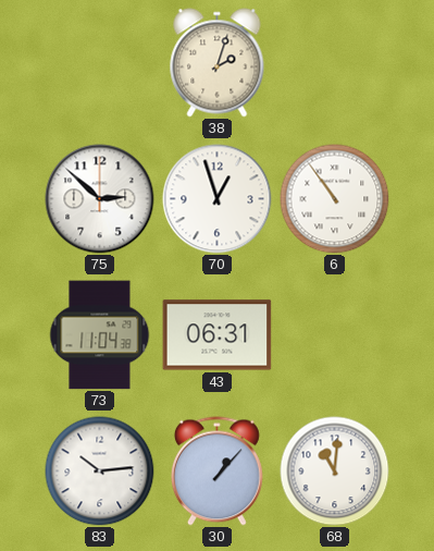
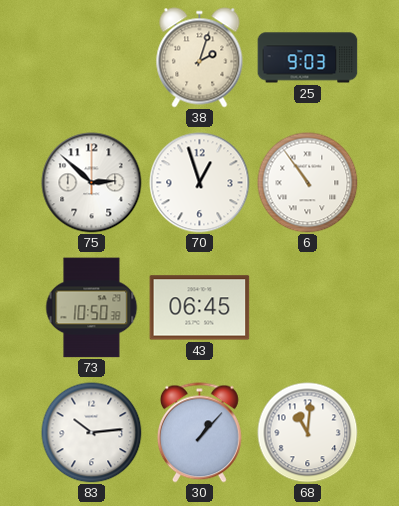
25: none -> 9:03 (308, 58)
73: 11:04 -> 10:50 (92, 308)
43: 06:31 -> 06:45 (200, 308)
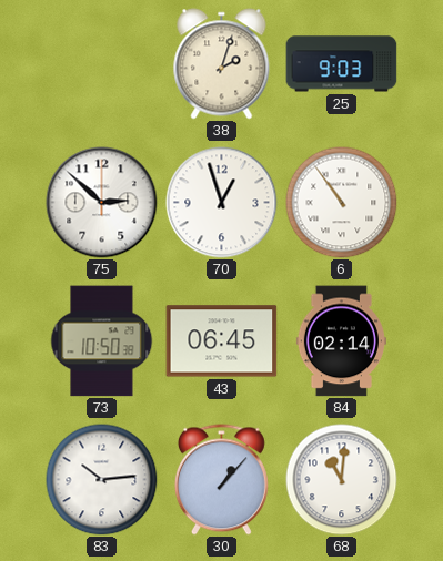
84: none -> 02:14 (341, 341)
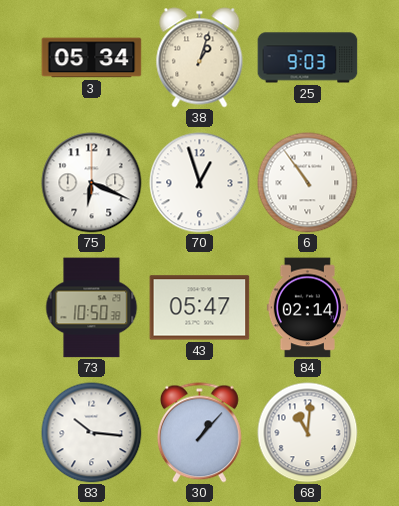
3: none -> 05:34 (92, 58)
38: 2:03 -> 1:03 (200, 58)
75: 2:52 -> 6:19 (92, 183)
43: 06:45 -> 05:47 (200, 308)
83: 10:14 -> 10:16 (92, 433)
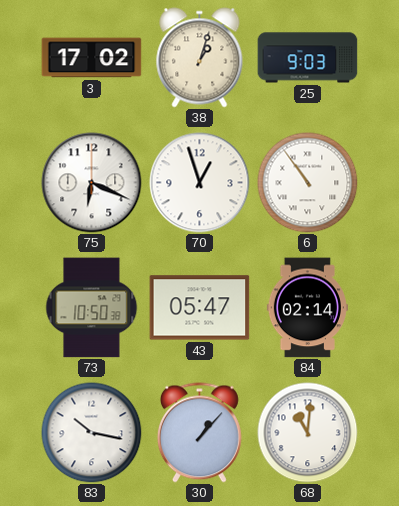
3: 05:34 -> 17:02 (92, 58)
83: 10:16 -> 10:17 (92, 433)
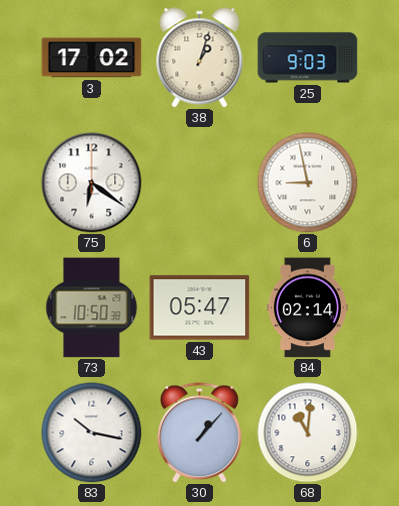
75: 6:19 -> 6:21 (92, 183)
70: 12:57 -> none (200, 183)
6: 10:54 -> 8:58 (308, 183)
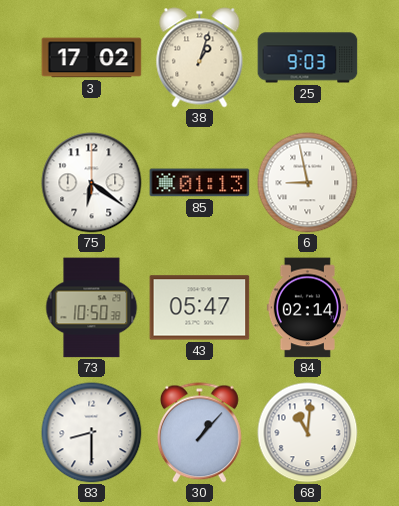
85: none -> 01:13 (200, 183)
83: 10:17 -> 8:30 (92, 433)
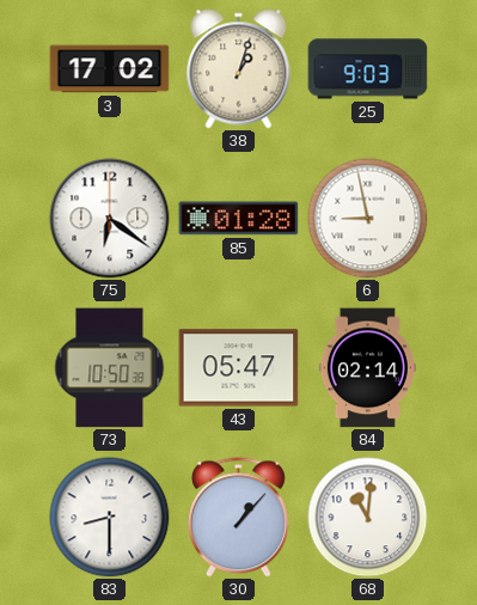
85: 01:13 -> 01:28 (239, 219)
